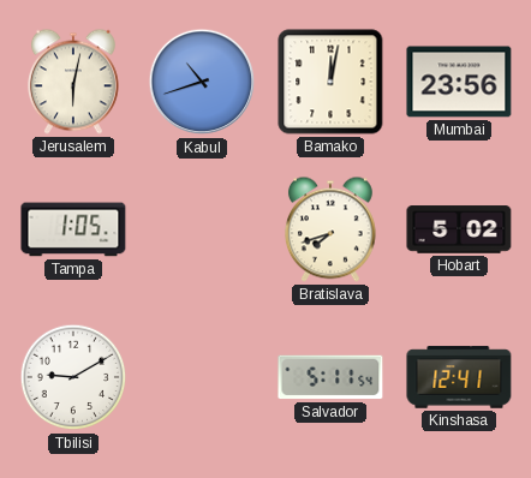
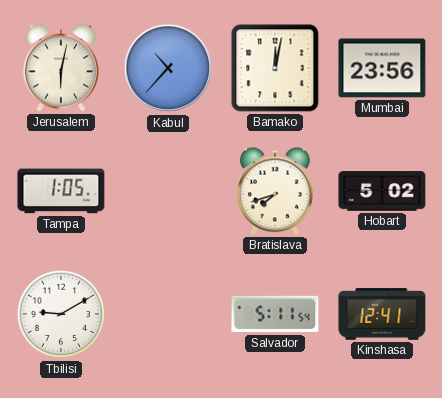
Kabul: 10:42 -> 10:37 (168, 68)
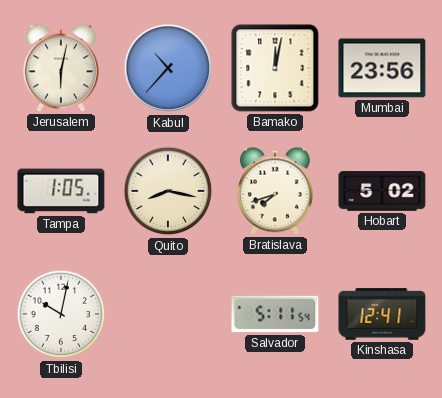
Quito: none -> 8:17 (168, 191)
Tbilisi: 9:10 -> 10:02 (61, 314)
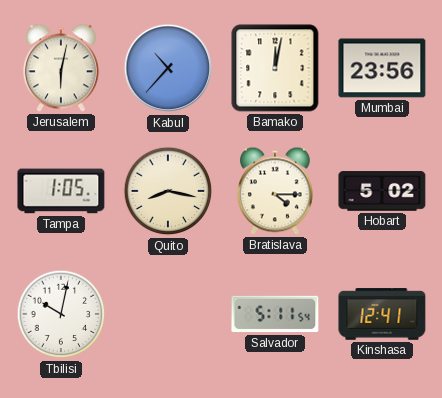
Bratislava: 7:42 -> 4:15 (275, 191)
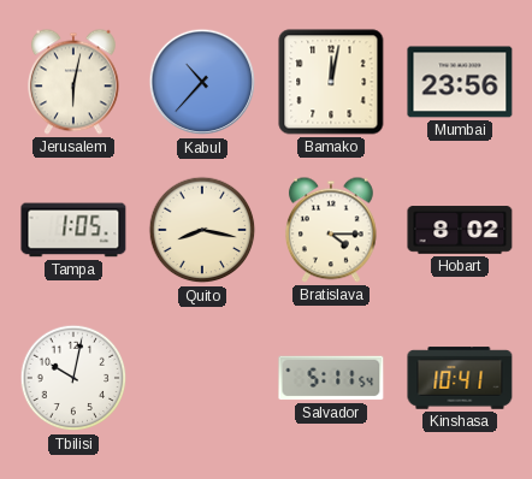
Hobart: 5:02 -> 8:02 (460, 230)
Kinshasa: 12:41 -> 10:41 (460, 378)
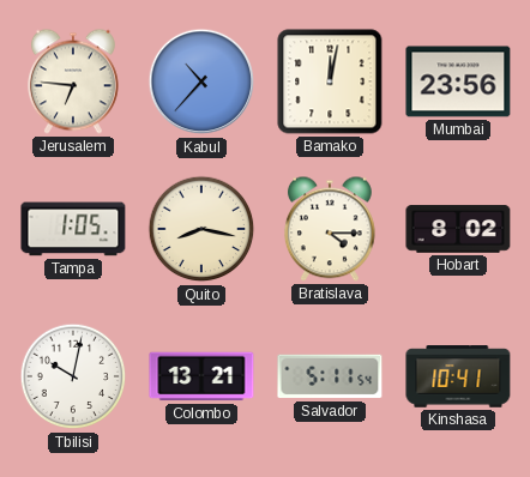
Jerusalem: 6:02 -> 6:46 (73, 81)
Colombo: none -> 13:21 (201, 376)
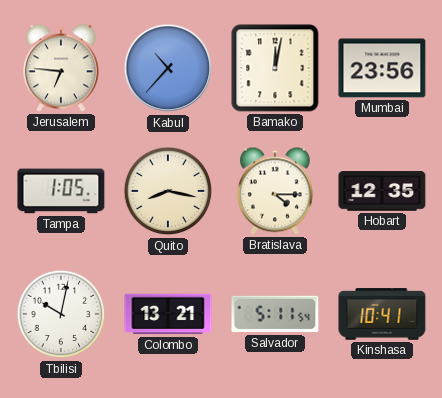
Hobart: 8:02 -> 12:35 (382, 191)
